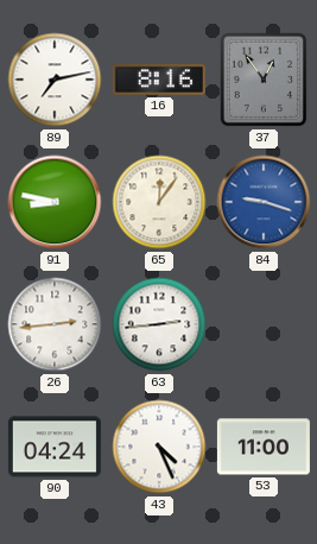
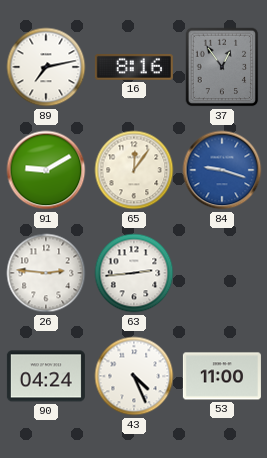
91: 8:47 -> 9:10 (46, 170)
26: 2:44 -> 2:46 (46, 273)
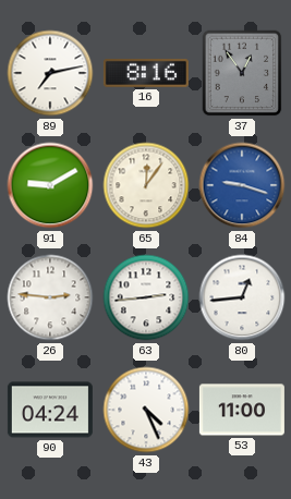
80: none -> 12:44 (242, 297)
